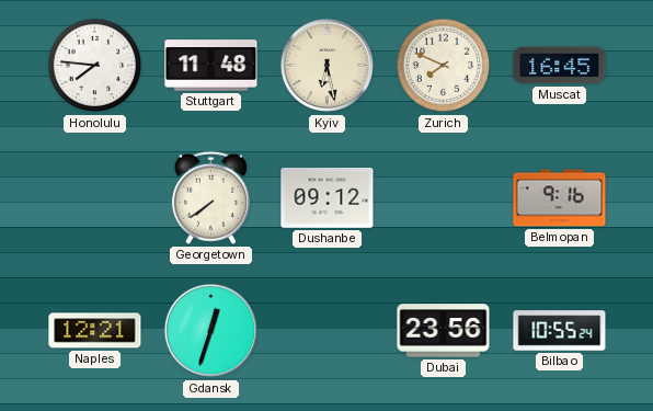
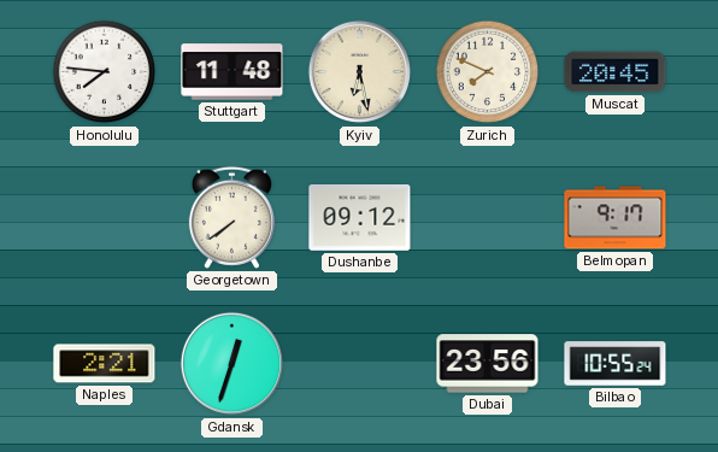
Muscat: 16:45 -> 20:45 (616, 72)
Belmopan: 9:16 -> 9:17 (616, 218)
Naples: 12:21 -> 2:21 (105, 364)
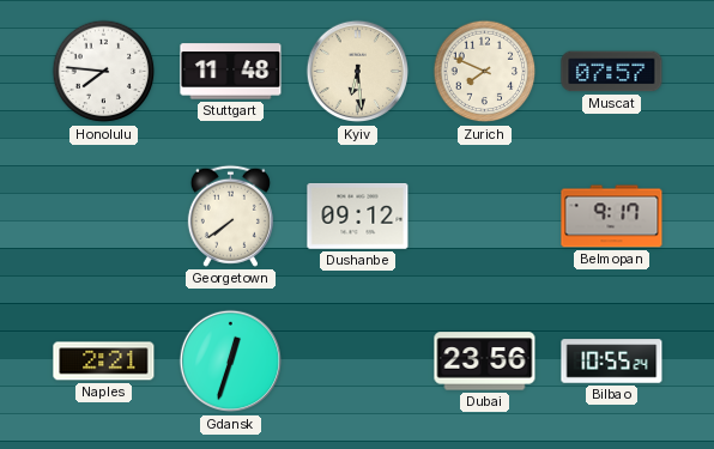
Kyiv: 6:28 -> 6:29 (358, 72)
Muscat: 20:45 -> 07:57 (612, 72)
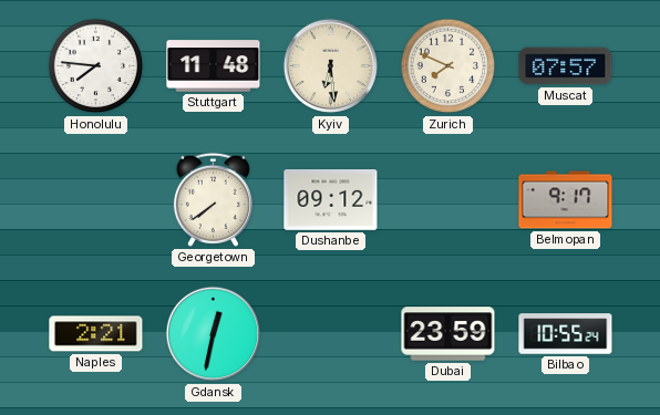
Gdansk: 12:33 -> 12:32 (214, 334)
Dubai: 23:56 -> 23:59 (448, 334)
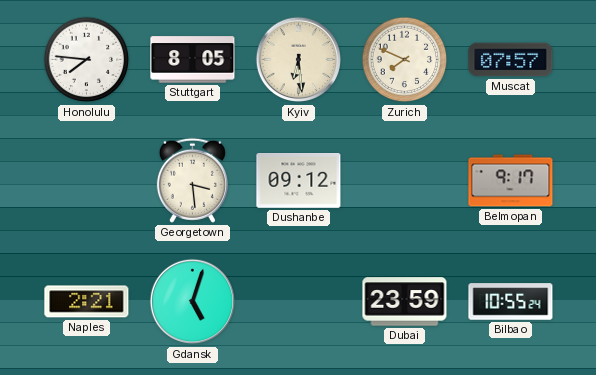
Stuttgart: 11:48 -> 8:05 (193, 60)
Georgetown: 7:39 -> 3:29 (192, 180)
Gdansk: 12:32 -> 5:03 (193, 302)
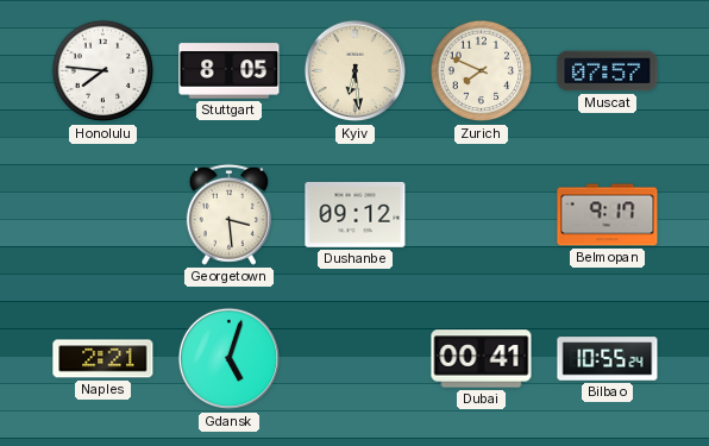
Dubai: 23:59 -> 00:41 (482, 359)
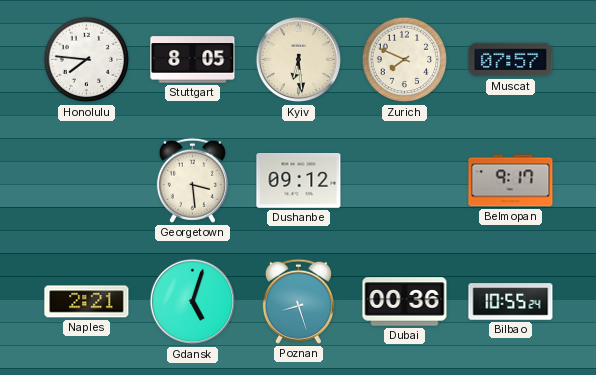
Poznan: none -> 8:27 (298, 301)
Dubai: 00:41 -> 00:36 (405, 302)
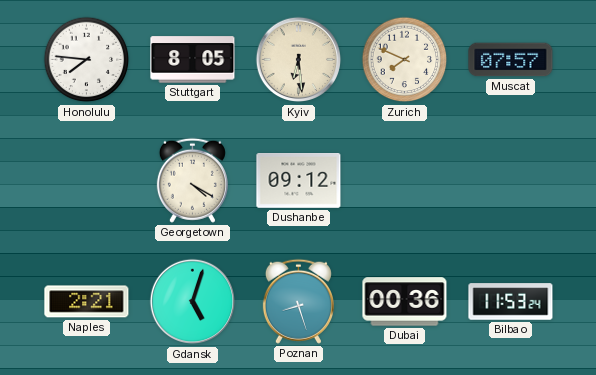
Georgetown: 3:29 -> 4:20 (192, 180)
Belmopan: 9:17 -> none (511, 181)
Bilbao: 10:55 -> 11:53 (511, 302)
